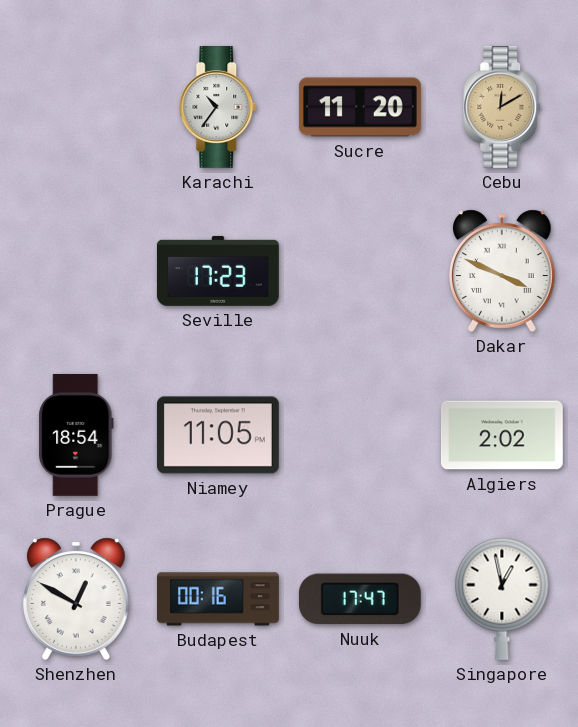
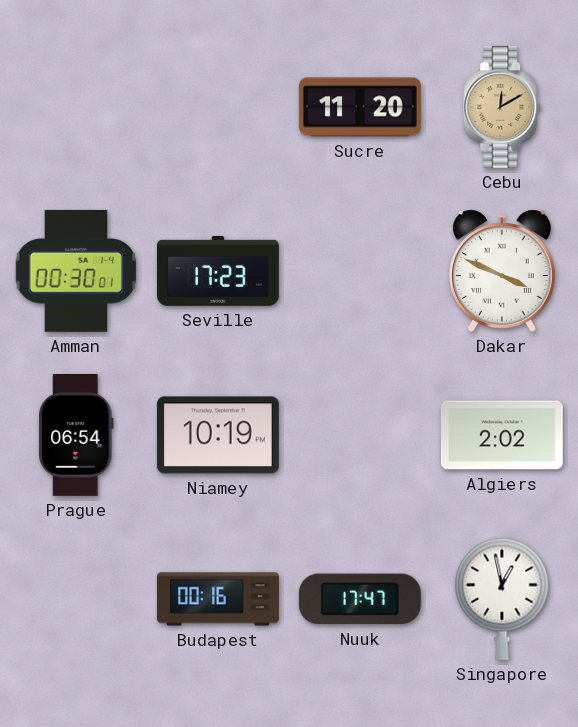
Karachi: 10:36 -> none (219, 107)
Amman: none -> 00:30 (76, 271)
Prague: 18:54 -> 06:54 (77, 435)
Niamey: 11:05 -> 10:19 (218, 435)
Shenzhen: 12:50 -> none (77, 599)
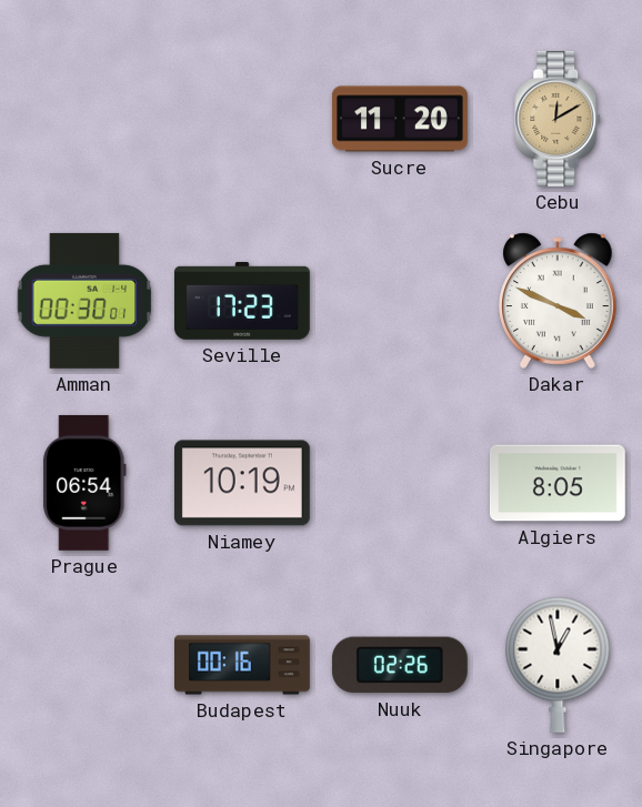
Algiers: 2:02 -> 8:05 (558, 483)
Nuuk: 17:47 -> 02:26 (400, 665)
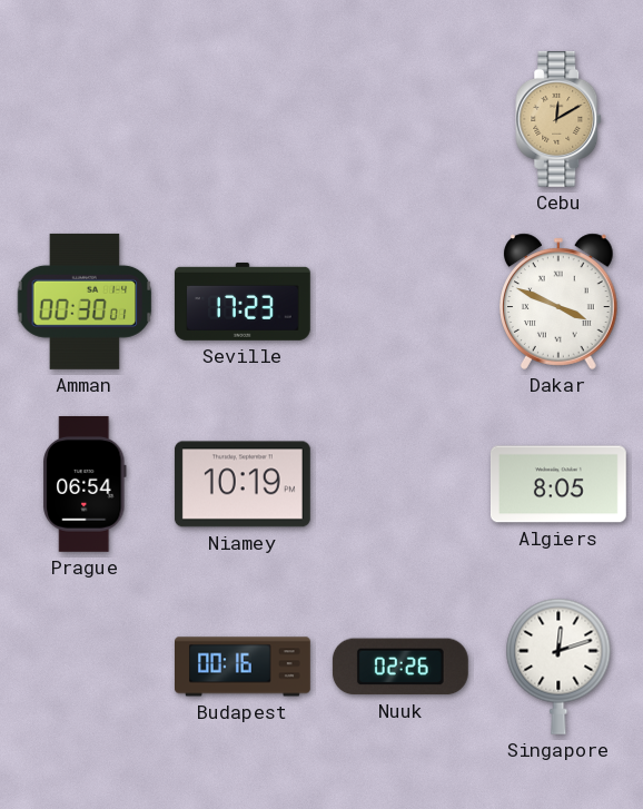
Sucre: 11:20 -> none (400, 119)
Singapore: 12:58 -> 12:12 (558, 667)
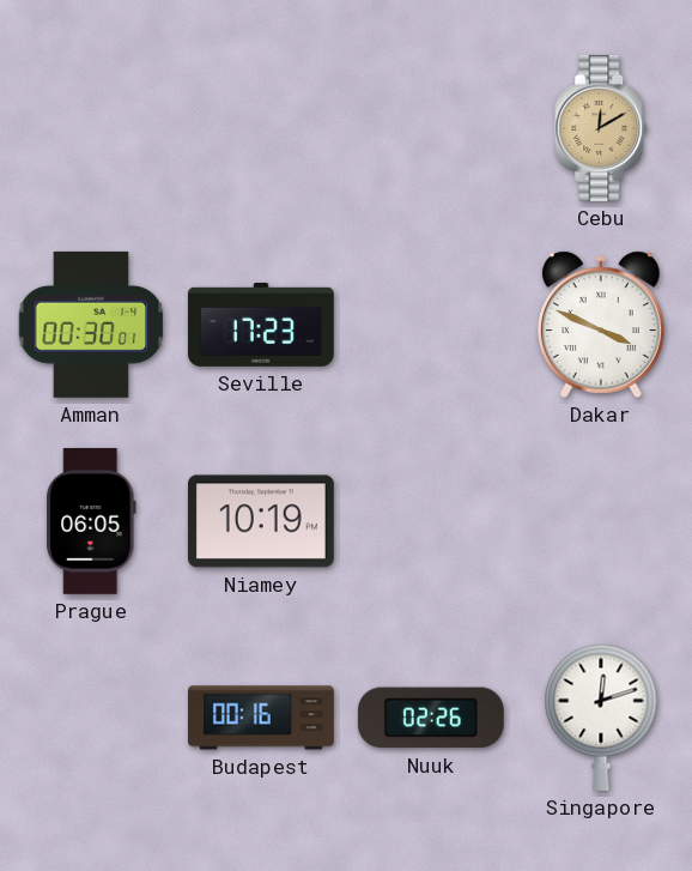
Prague: 06:54 -> 06:05 (92, 521)
Algiers: 8:05 -> none (558, 484)
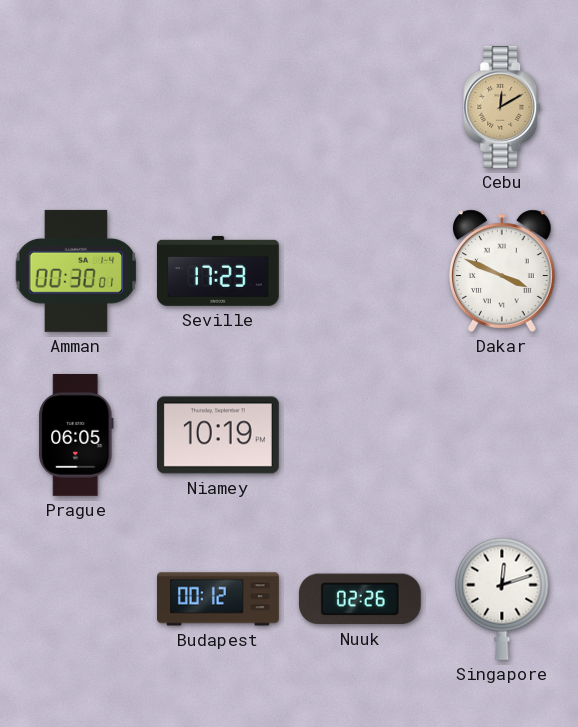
Budapest: 00:16 -> 00:12 (219, 599)
